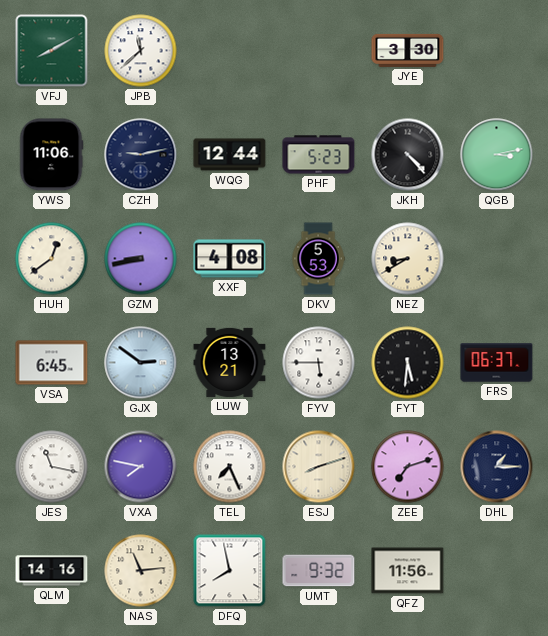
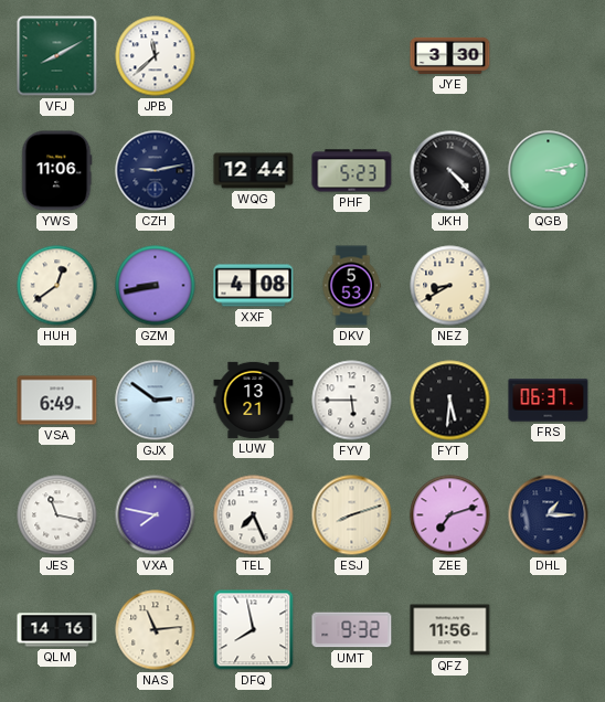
VSA: 6:45 -> 6:49 (57, 401)
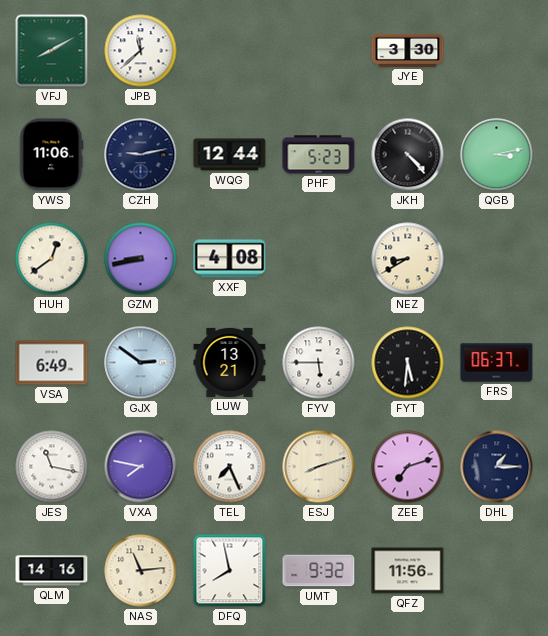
DKV: 5:53 -> none (351, 286)
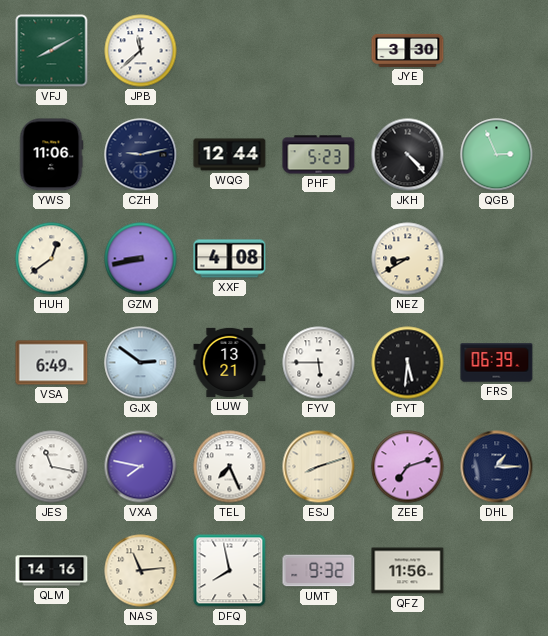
QGB: 3:13 -> 2:56 (497, 155)
FRS: 06:37 -> 06:39 (497, 363)
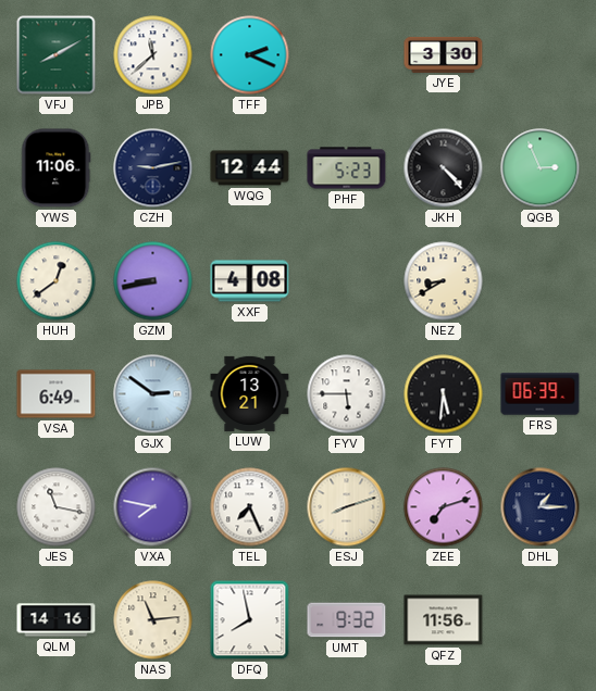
TFF: none -> 2:19 (250, 55)
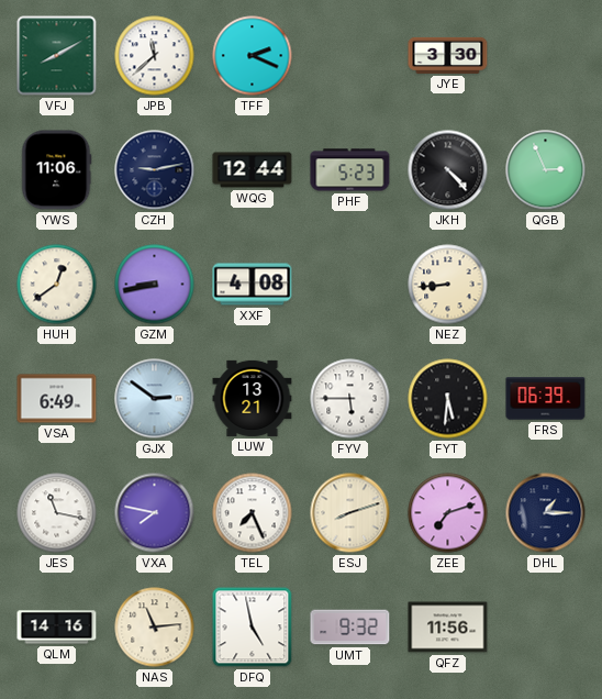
NEZ: 8:40 -> 8:44 (448, 285)
DFQ: 7:58 -> 4:58 (253, 628)
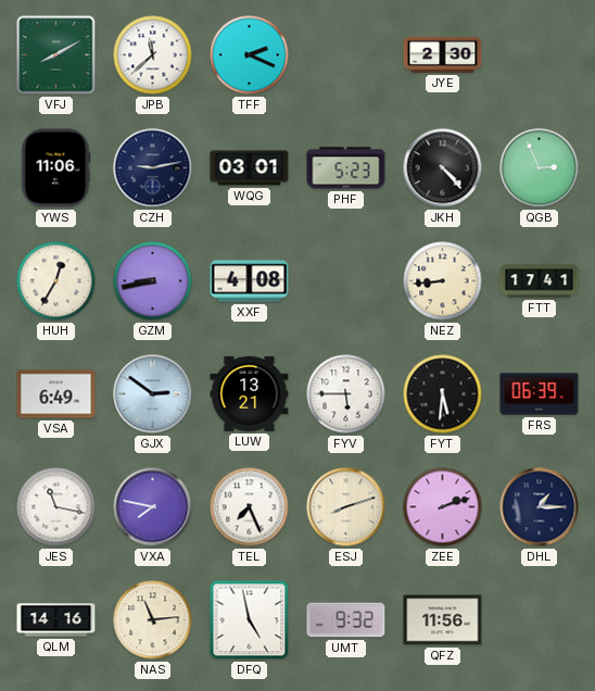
JYE: 3:30 -> 2:30 (443, 54)
WQG: 12:44 -> 03:01 (250, 168)
HUH: 12:39 -> 12:35 (56, 281)
FTT: none -> 17:41 (540, 281)
ZEE: 7:12 -> 2:12 (443, 507)
